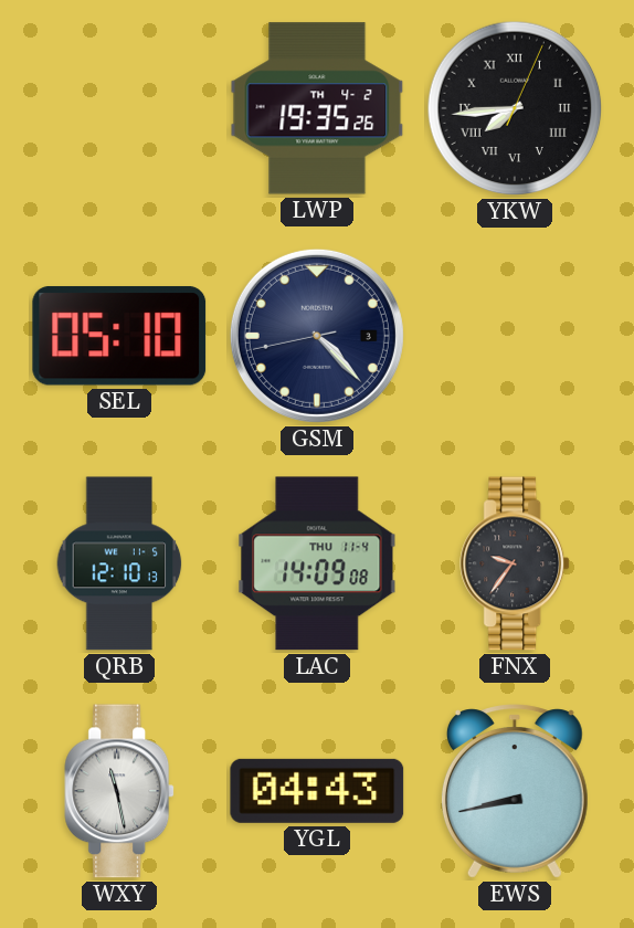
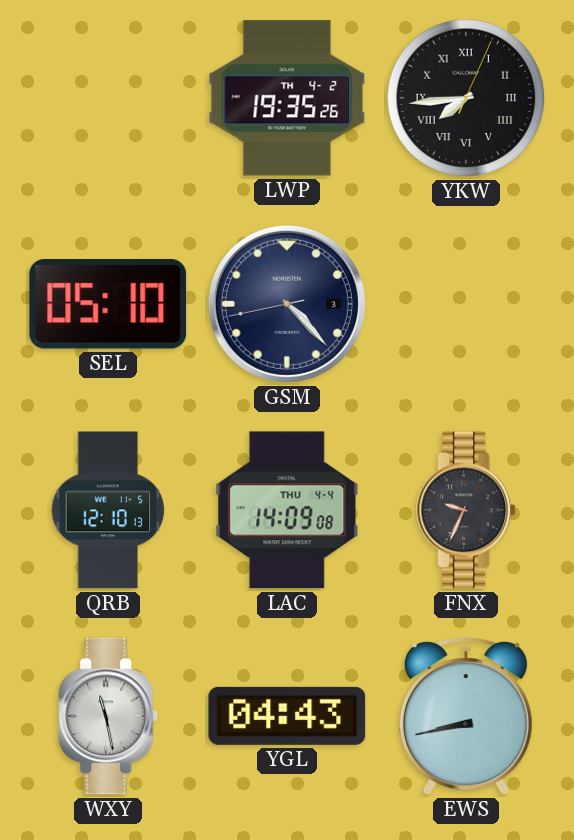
LAC date: THU 11-4 -> THU 4-4 (287, 510)
FNX: 9:36 -> 9:34 (467, 510)
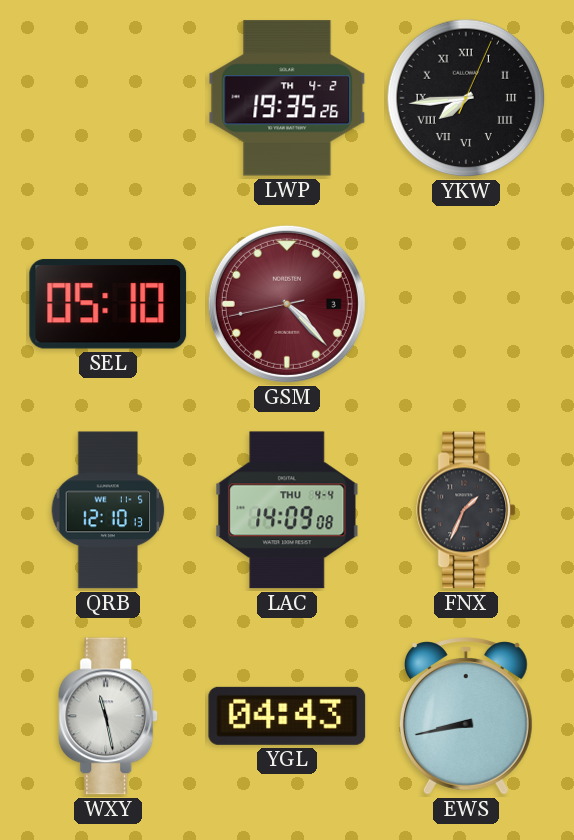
GSM dial: navy -> burgundy (287, 304)
FNX: 9:34 -> 1:34 (467, 510)
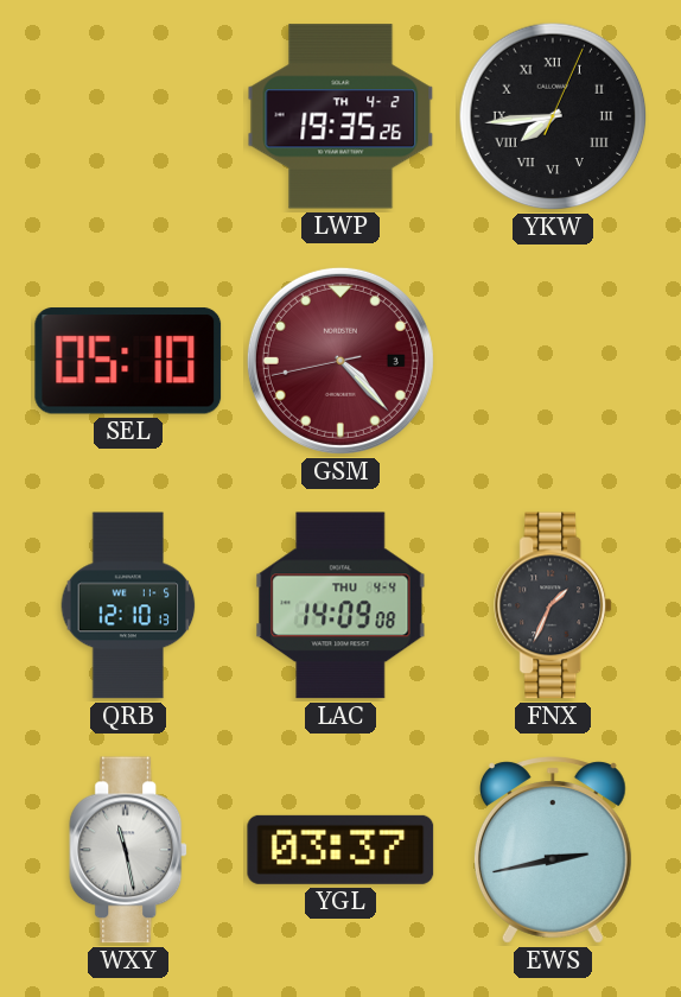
YGL: 04:43 -> 03:37 (340, 850)
EWS: 8:43 -> 2:43 (553, 850)
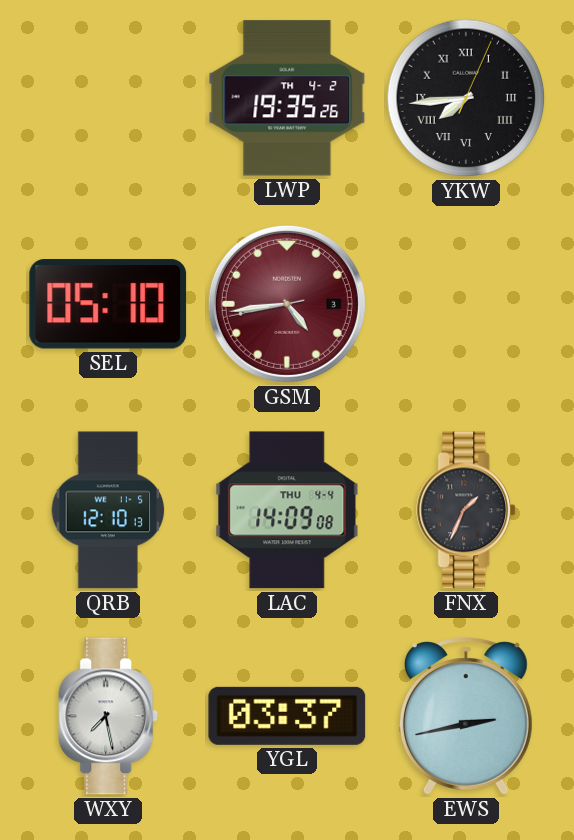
GSM: 4:22 -> 4:43 (287, 304)
WXY: 11:28 -> 7:28 (109, 716)
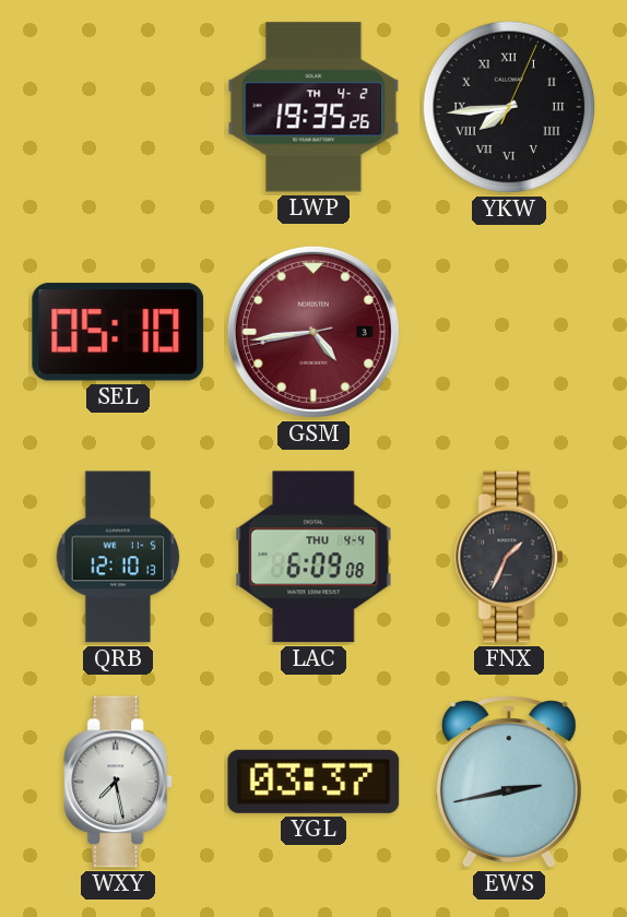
LAC: 14:09 -> 6:09 (313, 557)
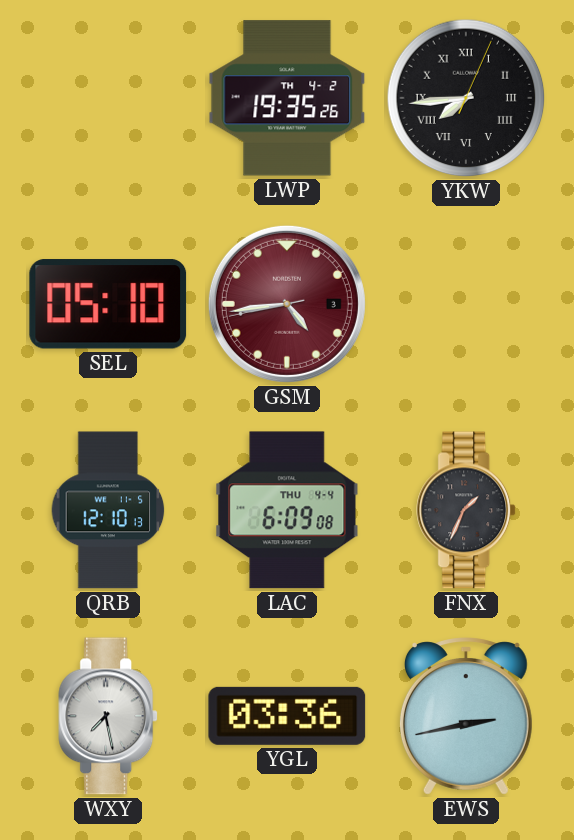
YGL: 03:37 -> 03:36 (287, 716)
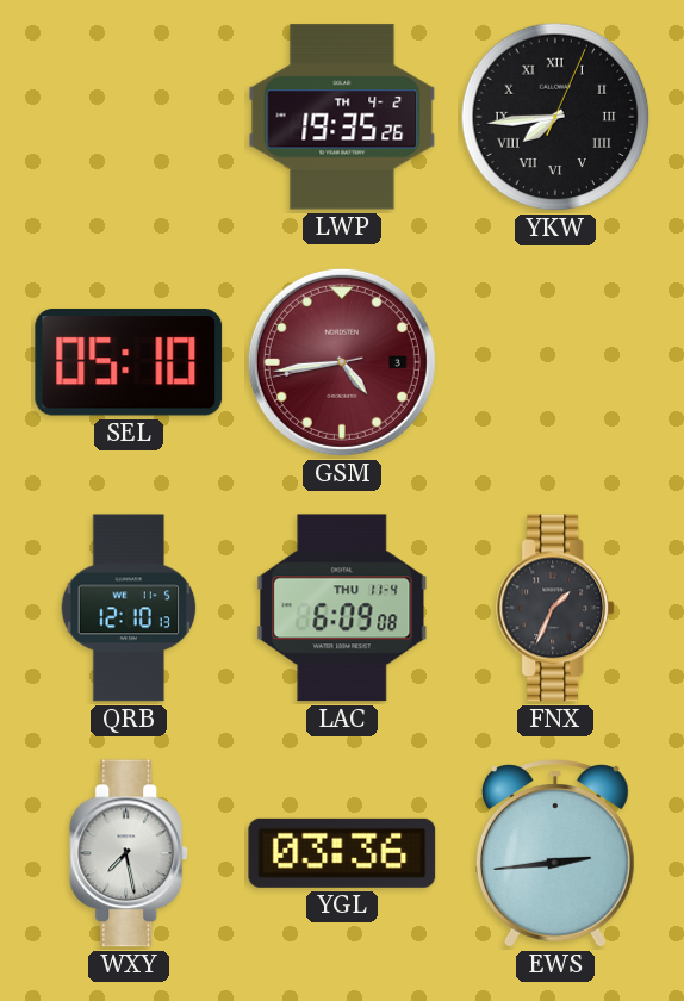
LAC date: THU 4-4 -> THU 11-4 (342, 608)
EWS: 2:43 -> 2:44 (555, 853)
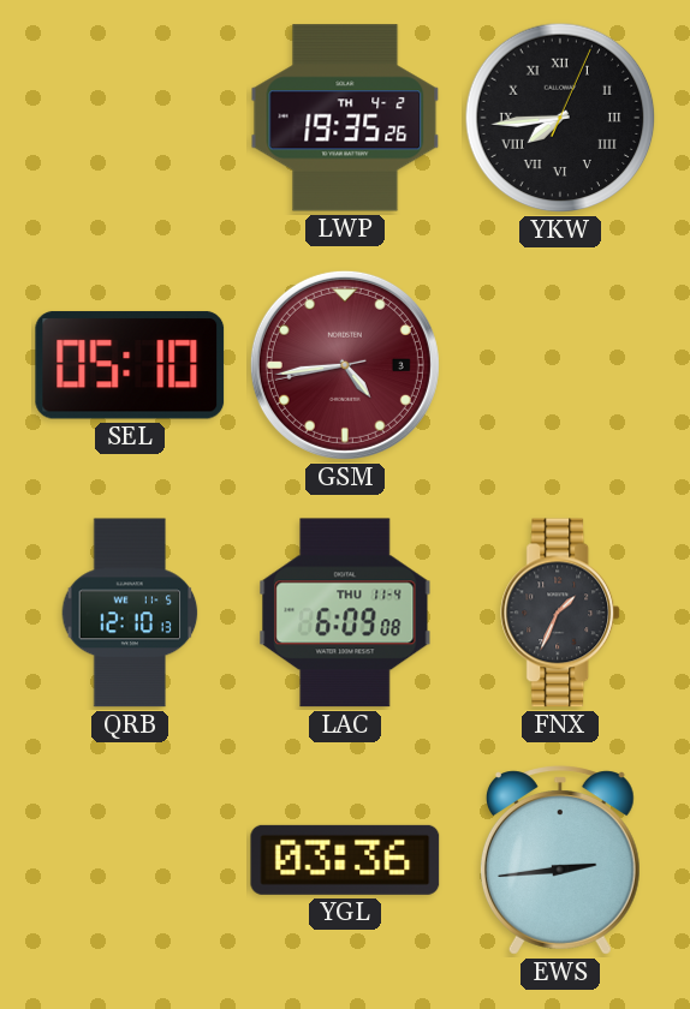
WXY: 7:28 -> none (130, 853)
